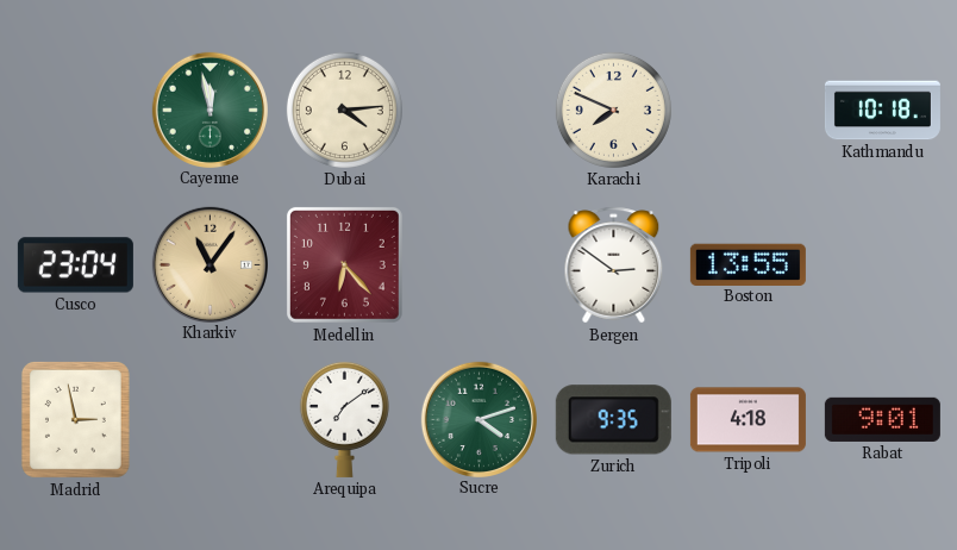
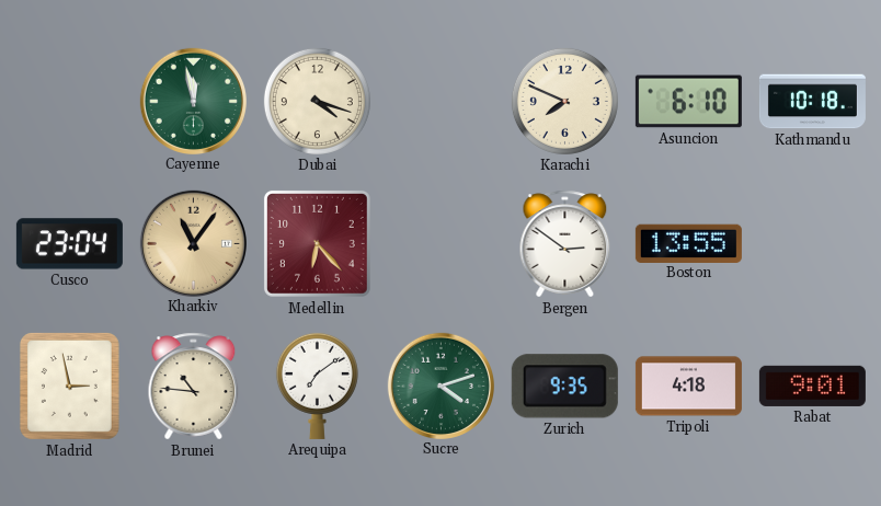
Dubai: 4:14 -> 4:18 (317, 101)
Asuncion: none -> 6:10 (688, 102)
Brunei: none -> 10:46 (194, 387)
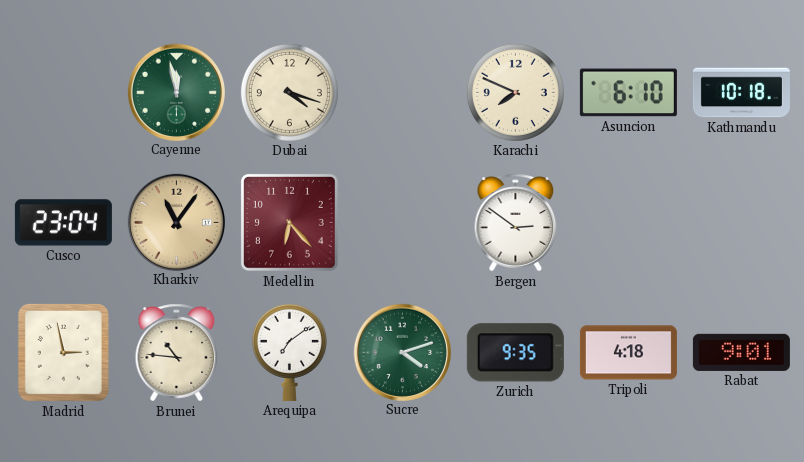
Boston: 13:55 -> none (688, 243)
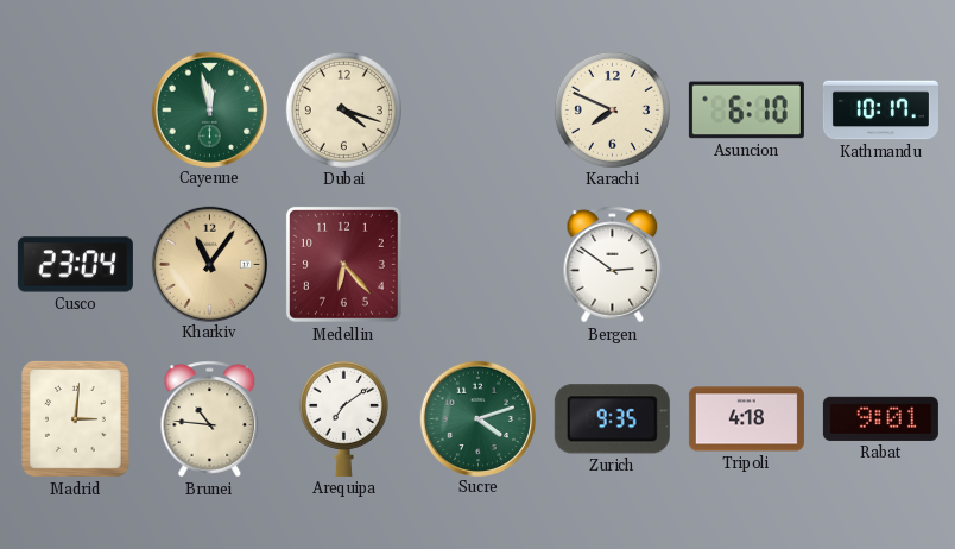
Kathmandu: 10:18 -> 10:17 (880, 111)
Madrid: 2:58 -> 3:01 (75, 418)
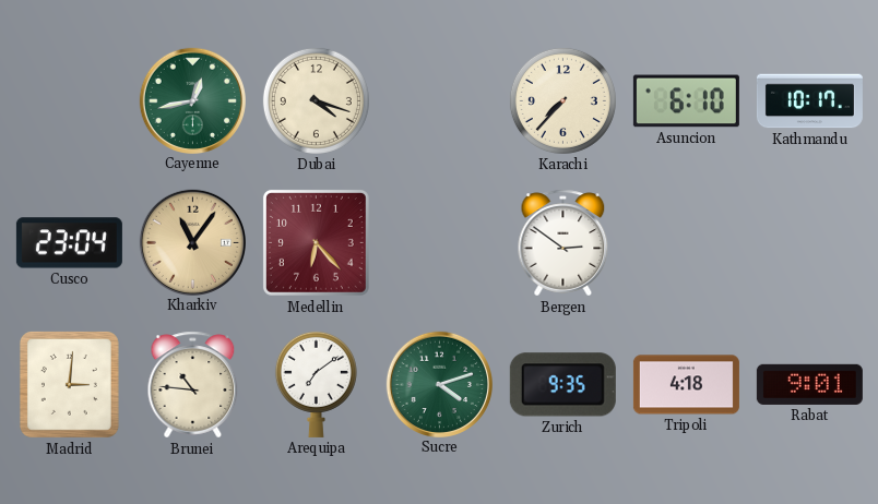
Cayenne: 11:58 -> 12:43 (192, 100)
Karachi: 7:49 -> 7:37 (562, 100)
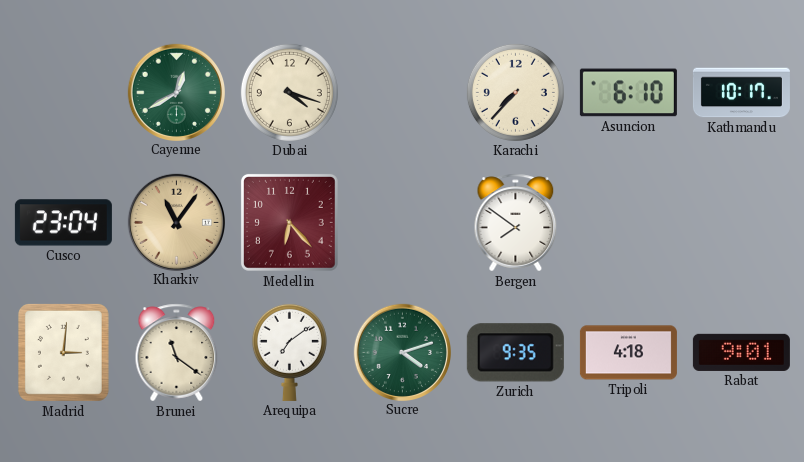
Cayenne: 12:43 -> 12:40 (176, 92)
Bergen: 2:51 -> 7:51 (516, 223)
Brunei: 10:46 -> 11:21 (177, 353)
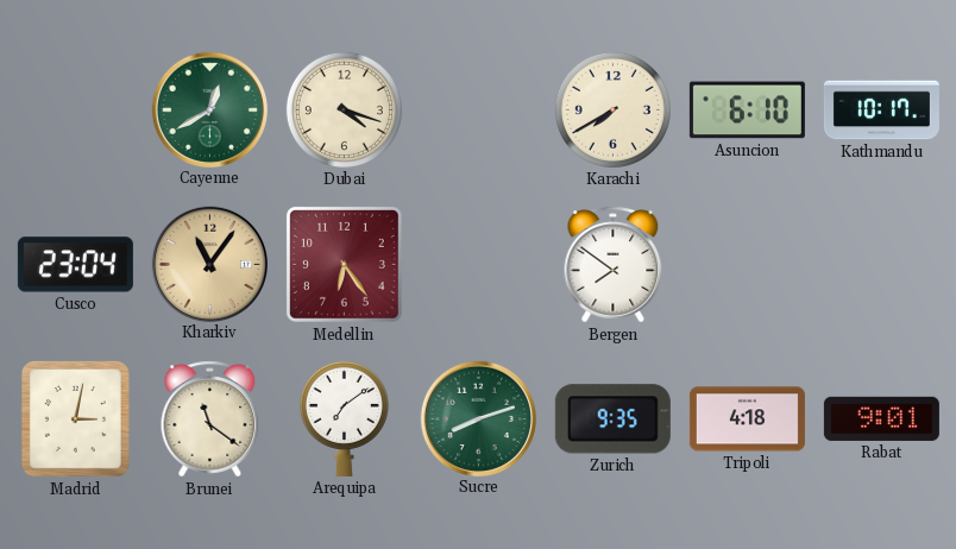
Karachi: 7:37 -> 7:40 (612, 109)
Medellin: 6:23 -> 6:24 (344, 264)
Madrid: 3:01 -> 3:02 (75, 418)
Sucre: 4:12 -> 8:12 (478, 418)
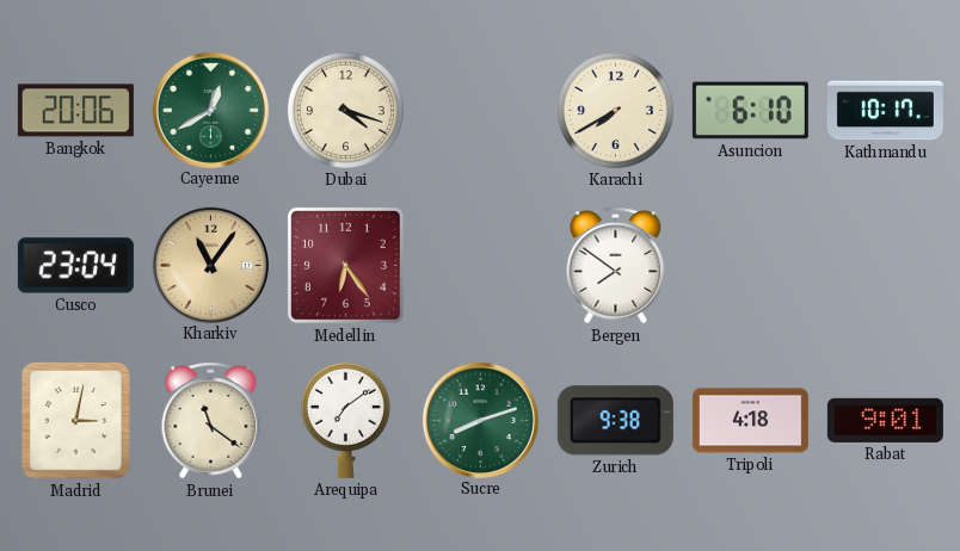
Bangkok: none -> 20:06 (75, 111)
Zurich: 9:35 -> 9:38 (615, 421)
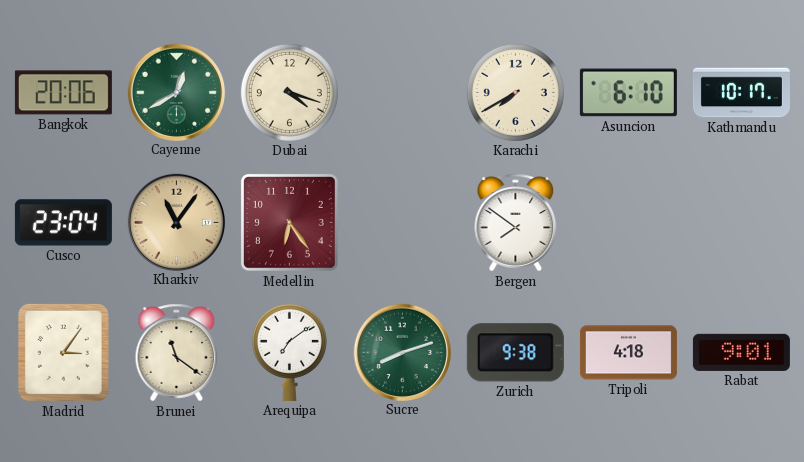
Madrid: 3:02 -> 3:06 (63, 352)
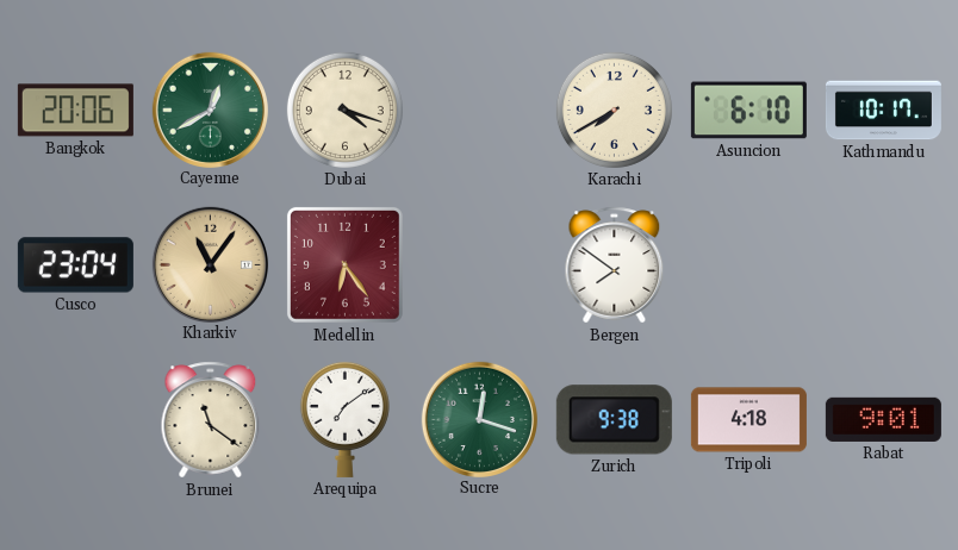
Madrid: 3:06 -> none (63, 352)
Sucre: 8:12 -> 12:18 (479, 419)
